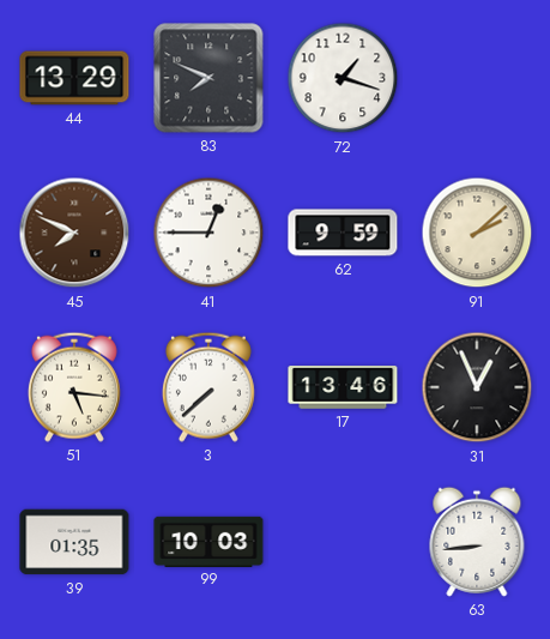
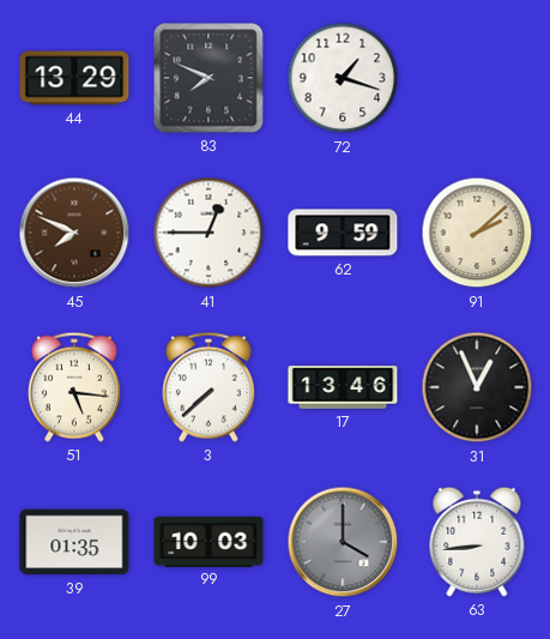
27: none -> 4:00 (343, 542)
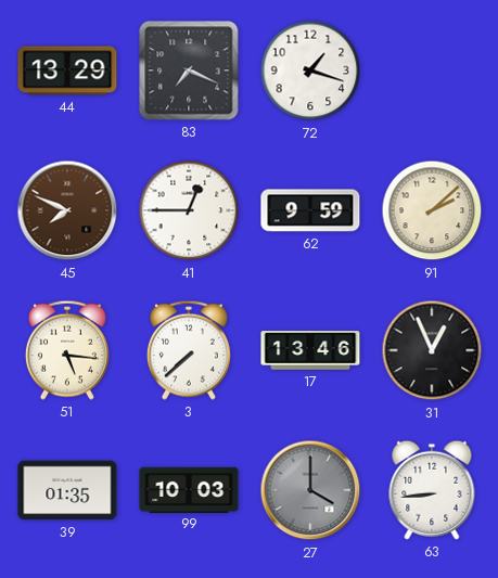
83: 7:49 -> 7:19 (189, 70)
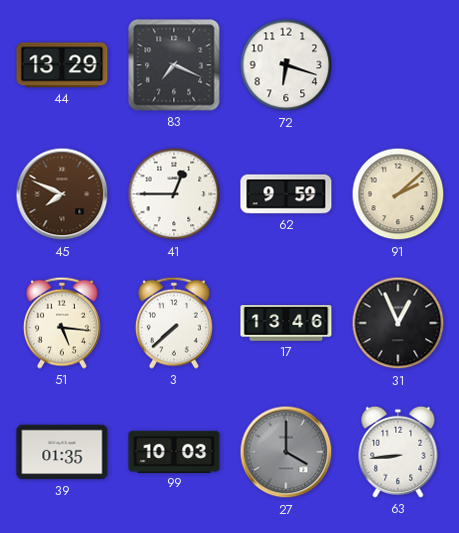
72: 1:18 -> 6:18 (286, 65)
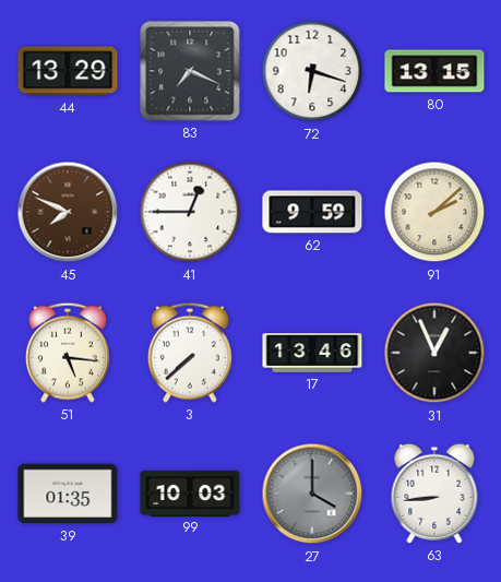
80: none -> 13:15 (434, 71)
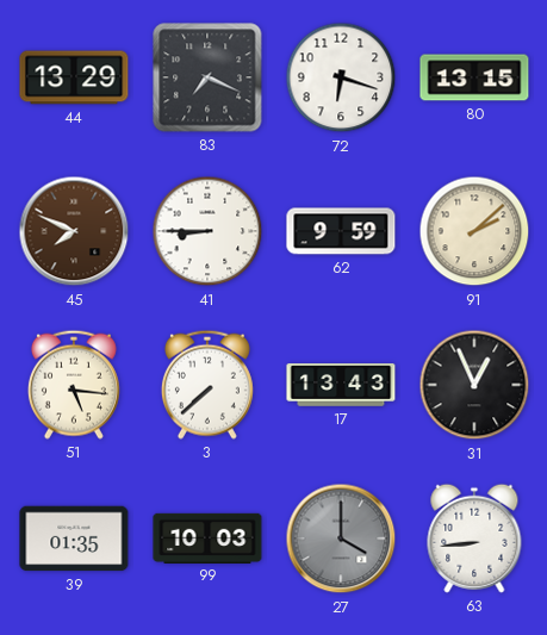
41: 12:45 -> 8:45 (207, 231)
17: 13:46 -> 13:43 (341, 385)
